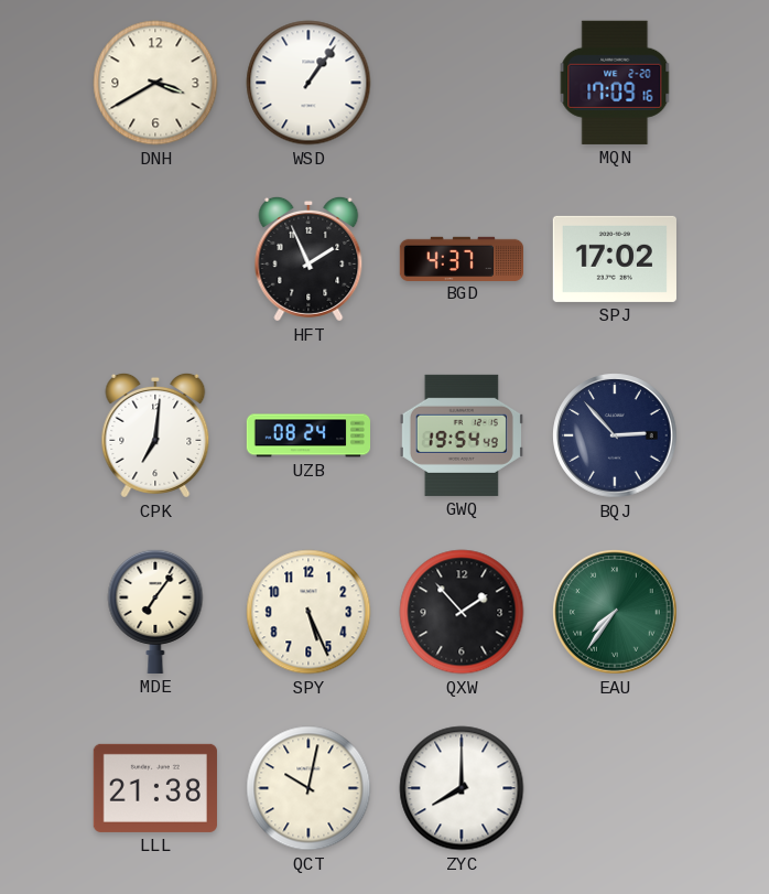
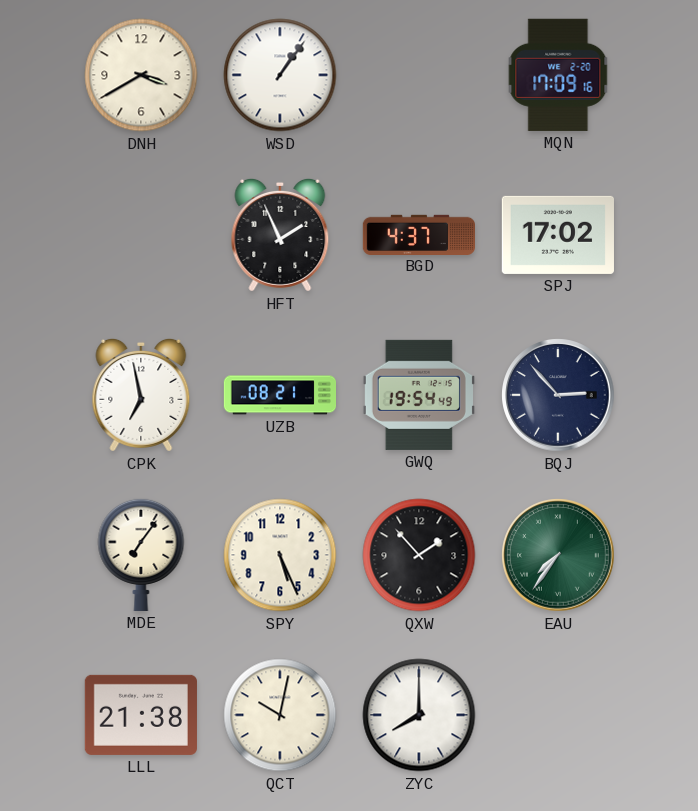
CPK: 7:01 -> 6:58 (141, 395)
UZB: 08:24 -> 08:21 (279, 395)
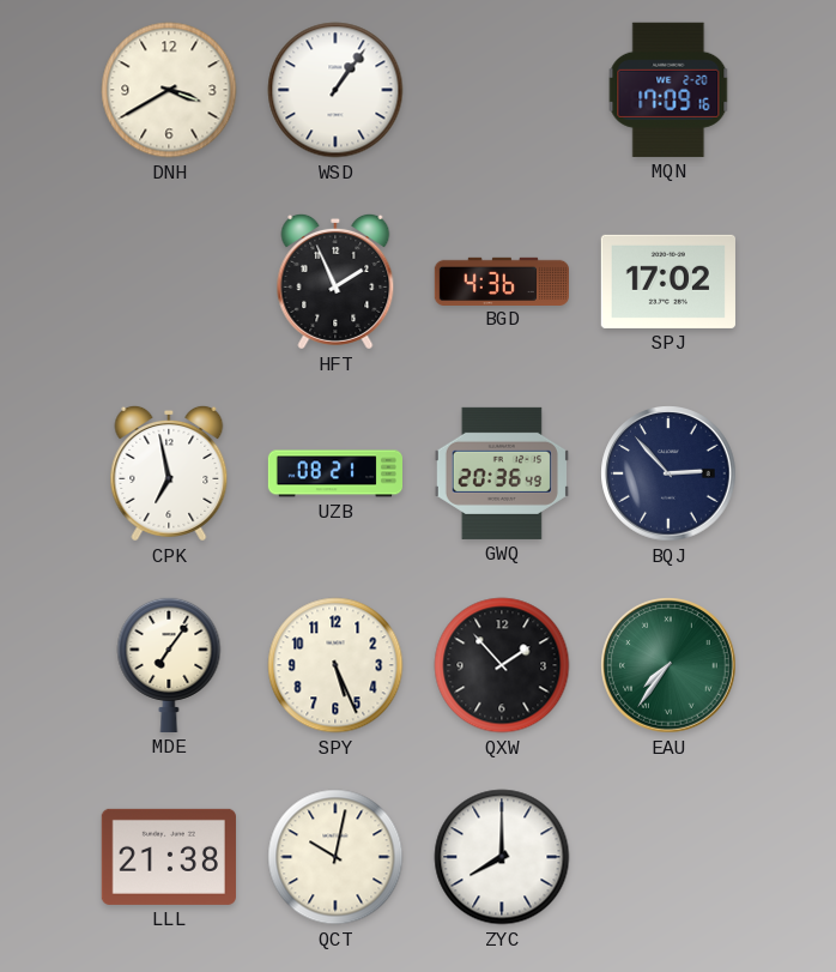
BGD: 4:37 -> 4:36 (501, 280)
GWQ: 19:54 -> 20:36 (502, 473)
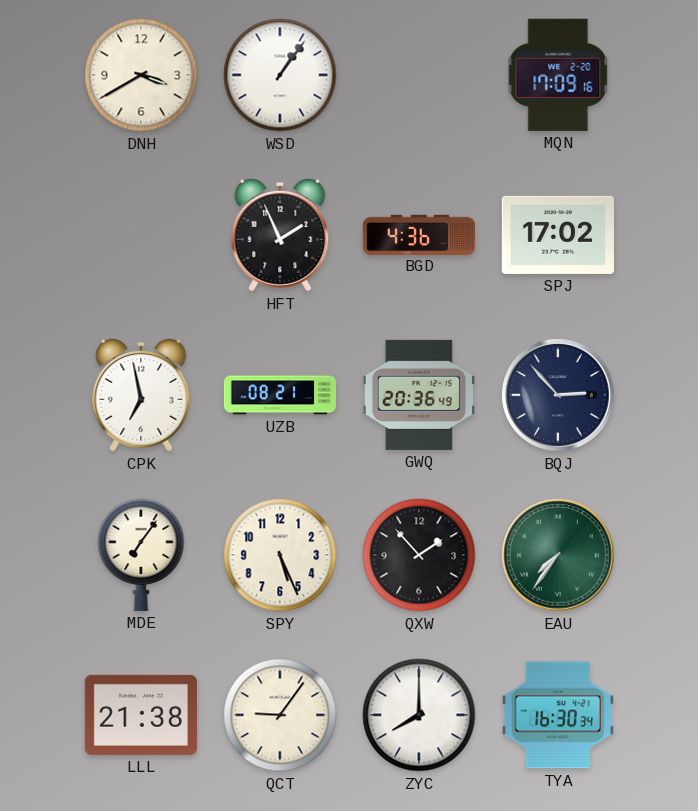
QCT: 10:02 -> 9:06 (280, 715)
TYA: none -> 16:30 (558, 715)
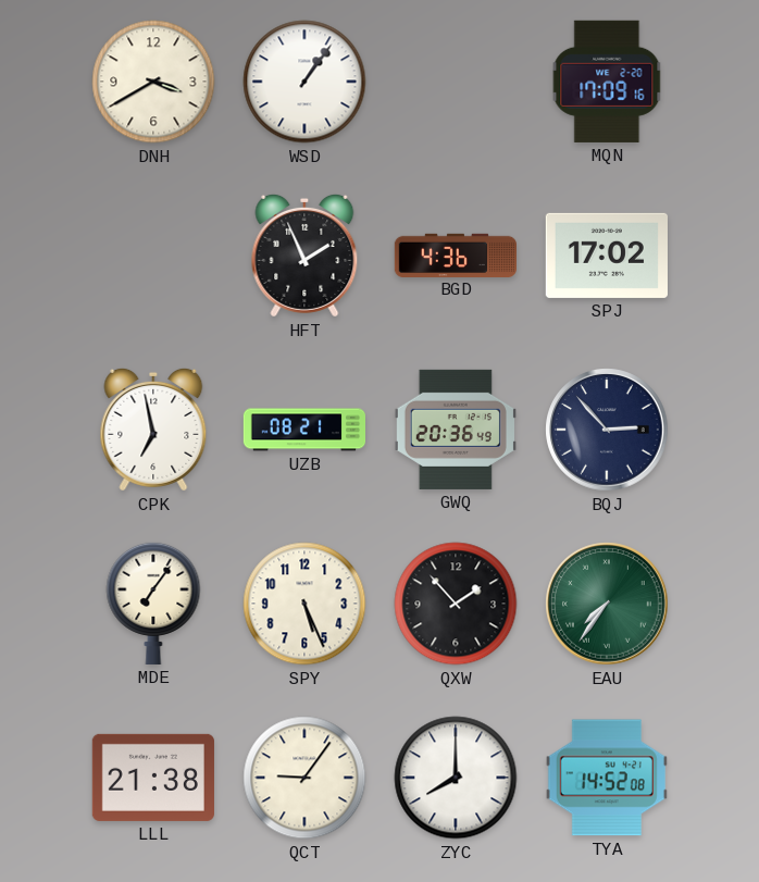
TYA: 16:30 -> 14:52 (607, 778)
